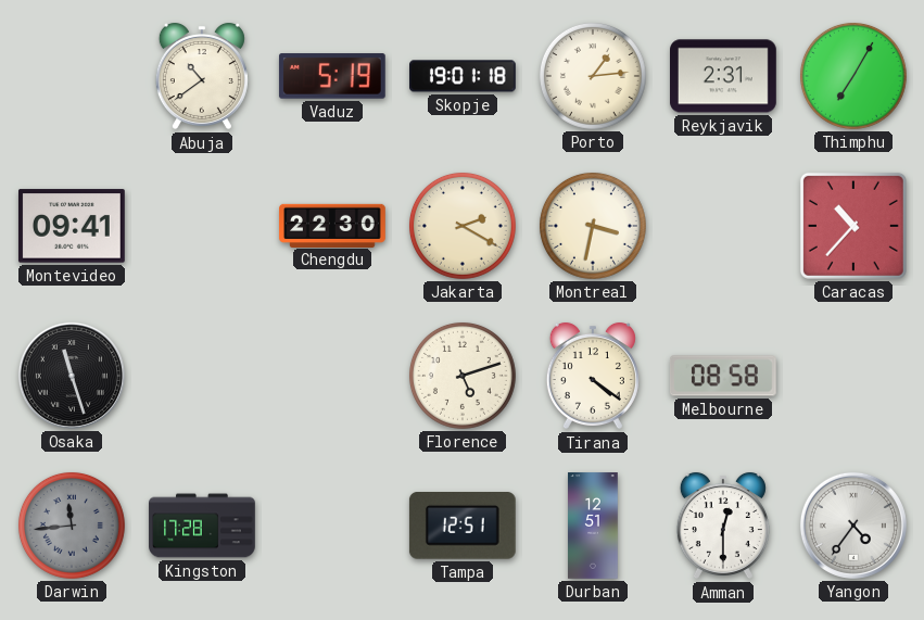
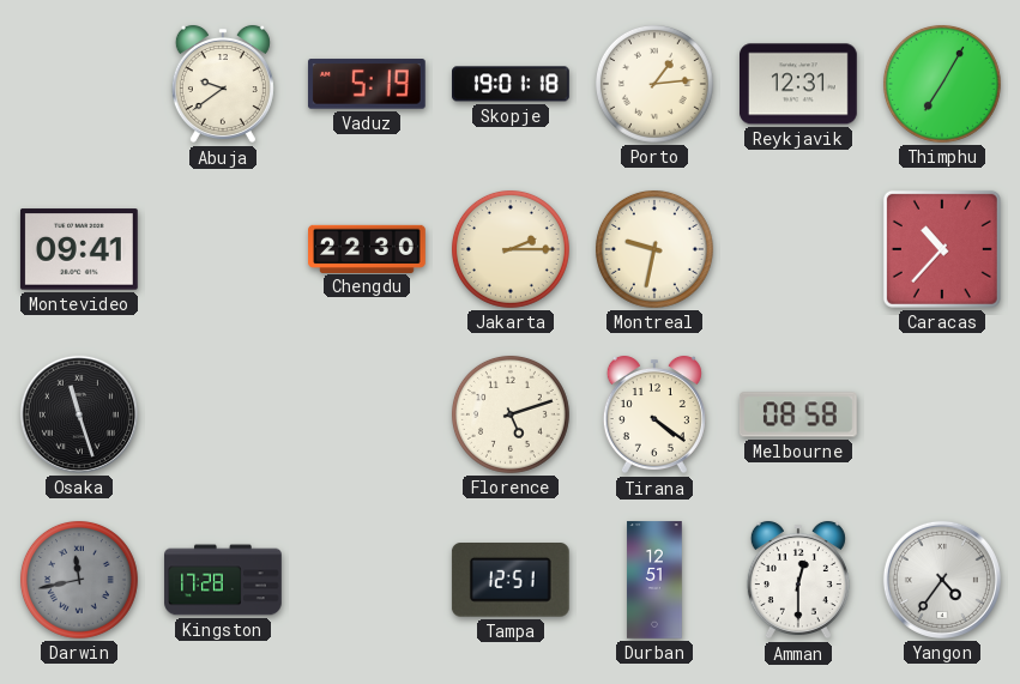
Abuja: 10:39 -> 9:39 (223, 84)
Reykjavik: 2:31 -> 12:31 (799, 84)
Jakarta: 2:20 -> 2:15 (511, 249)
Montreal: 3:32 -> 9:32 (654, 249)
Darwin: 11:44 -> 11:43 (79, 580)
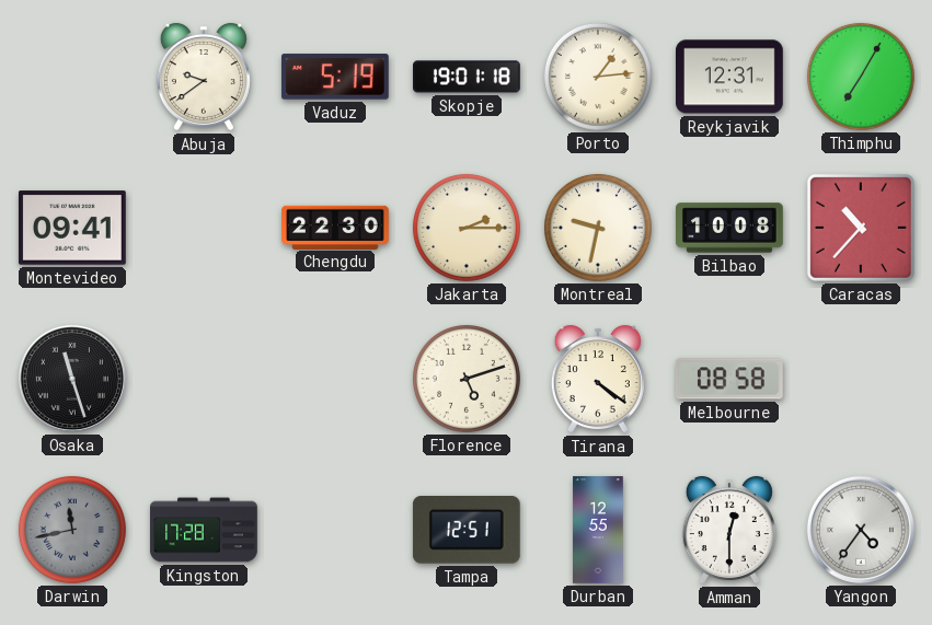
Bilbao: none -> 10:08 (730, 228)
Durban: 12:51 -> 12:55 (598, 530)
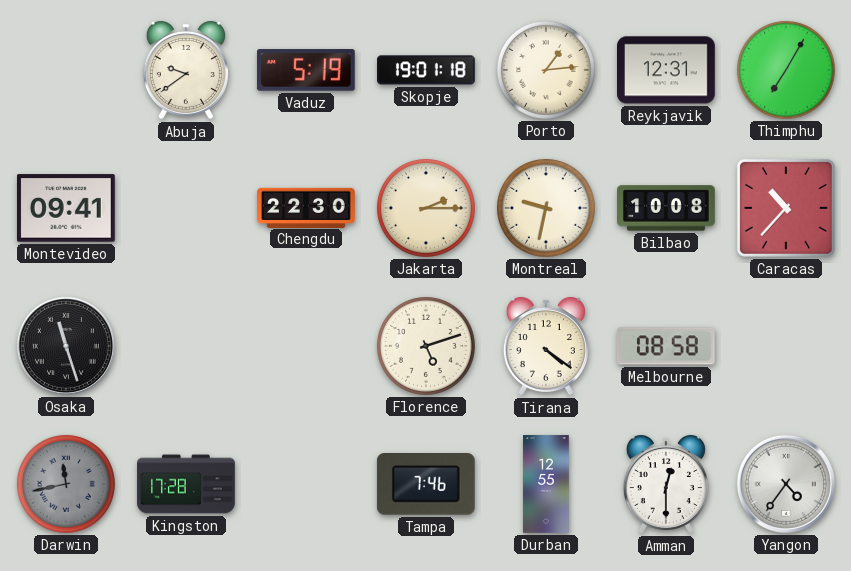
Tampa: 12:51 -> 7:46 (426, 485)
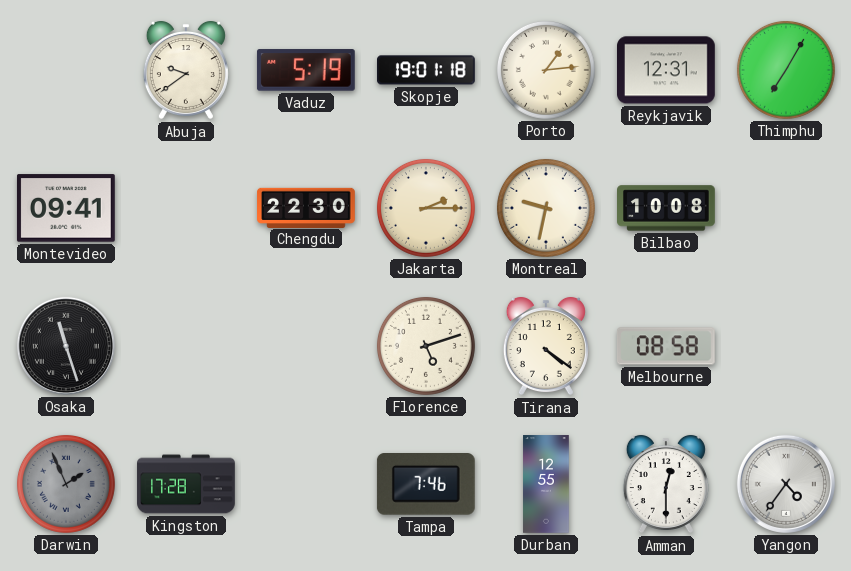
Caracas: 10:37 -> none (786, 208)
Darwin: 11:43 -> 1:56 (66, 484)
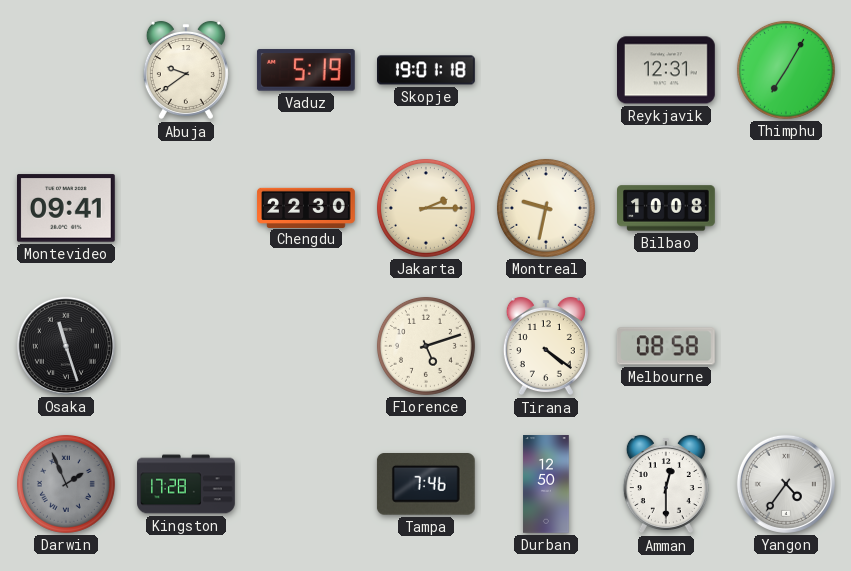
Porto: 1:14 -> none (546, 70)
Durban: 12:55 -> 12:50 (546, 484)
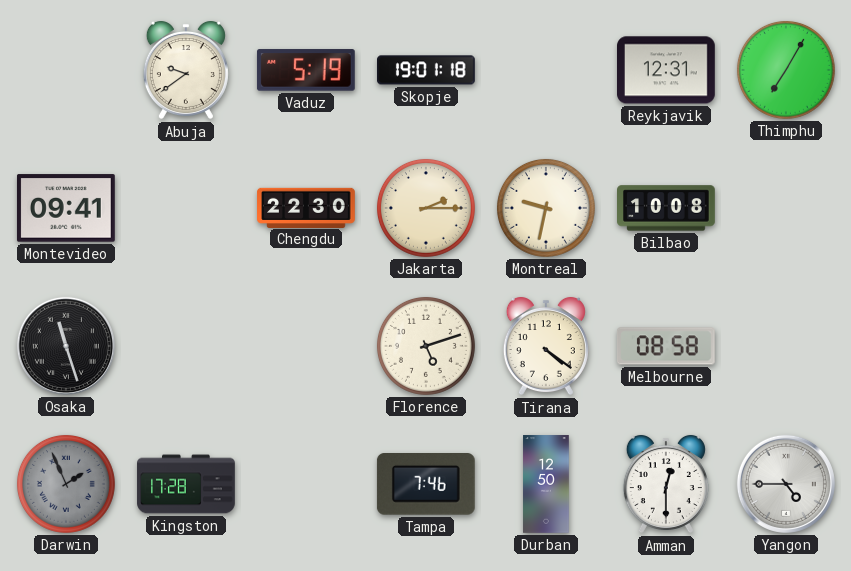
Yangon: 4:36 -> 4:45 (786, 484)
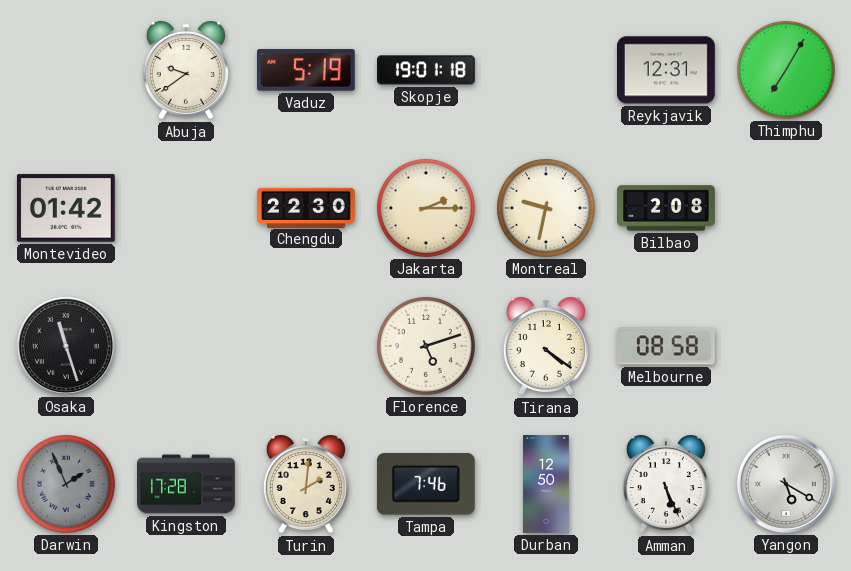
Montevideo: 09:41 -> 01:42 (66, 208)
Bilbao: 10:08 -> 2:08 (667, 208)
Turin: none -> 2:01 (306, 484)
Amman: 12:30 -> 5:26 (666, 484)
Yangon: 4:45 -> 5:20 (786, 484)
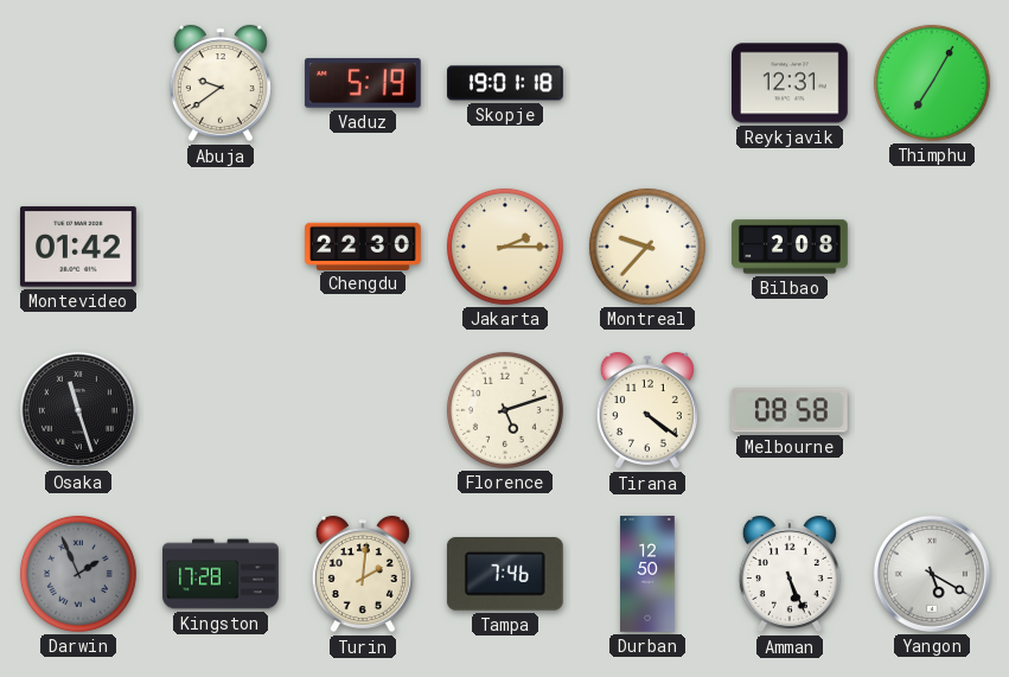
Montreal: 9:32 -> 9:37 (647, 247)
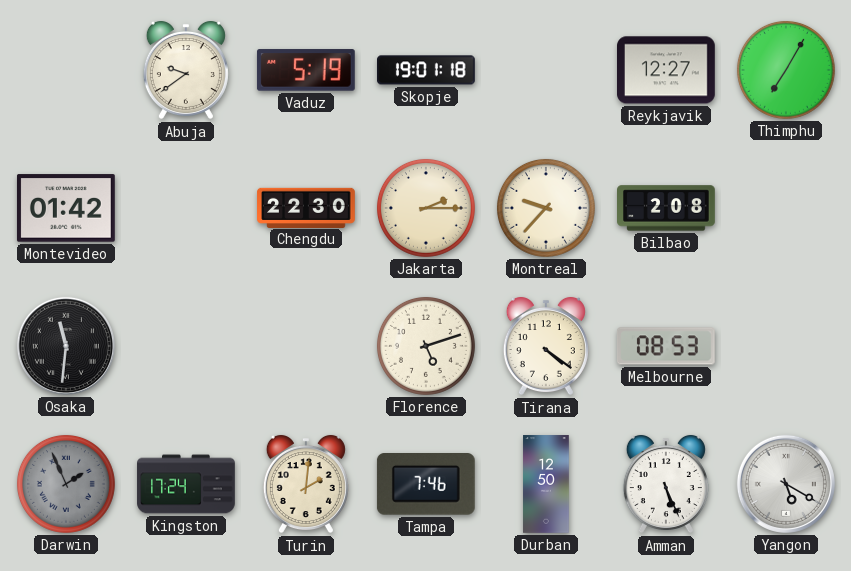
Reykjavik: 12:31 -> 12:27 (667, 70)
Osaka: 11:27 -> 11:31 (66, 346)
Melbourne: 08:58 -> 08:53 (666, 346)
Kingston: 17:28 -> 17:24 (186, 484)
